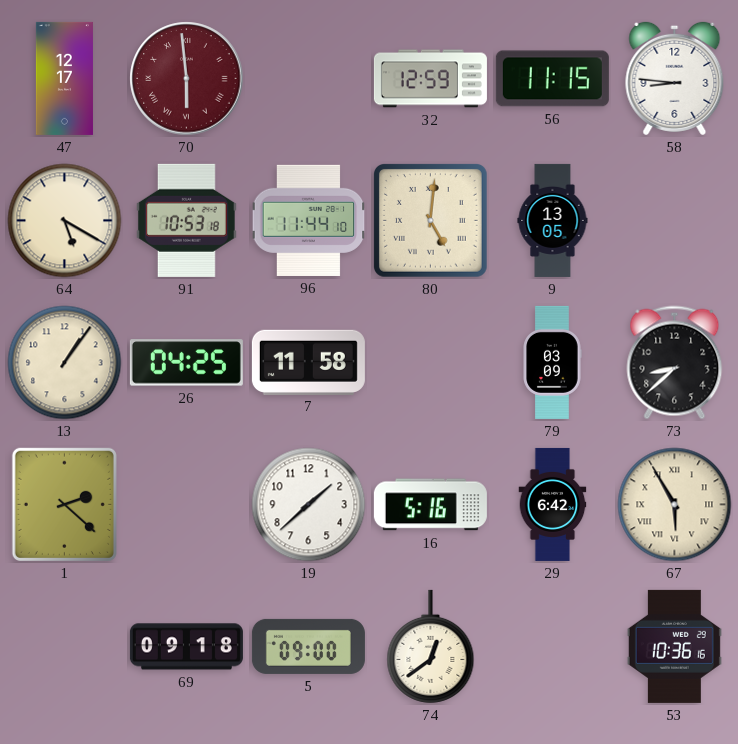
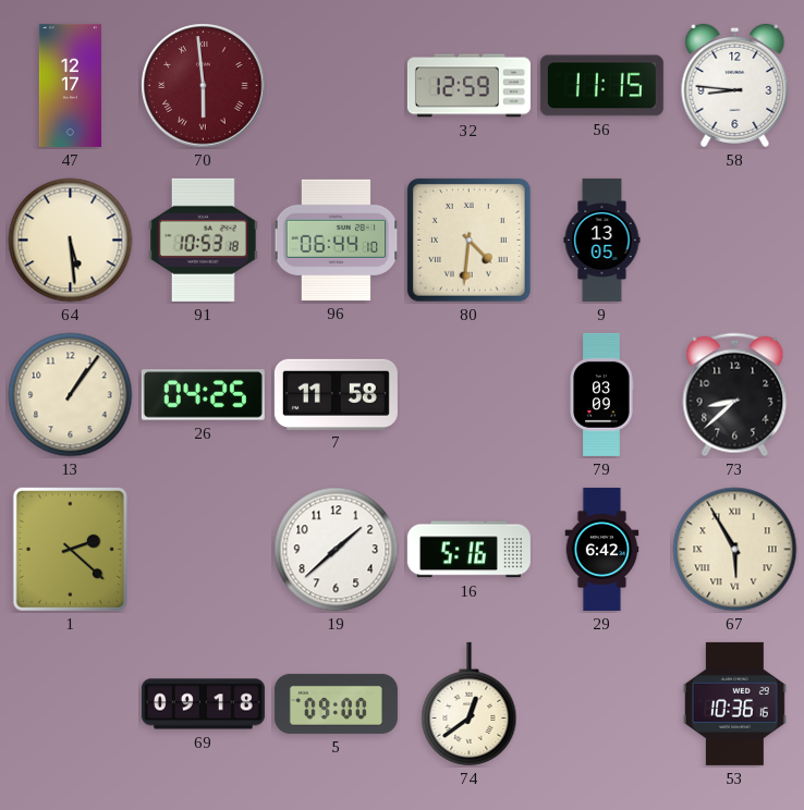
64: 5:20 -> 5:29 (71, 241)
96: 11:44 -> 06:44 (337, 240)
80: 5:01 -> 4:31 (468, 240)
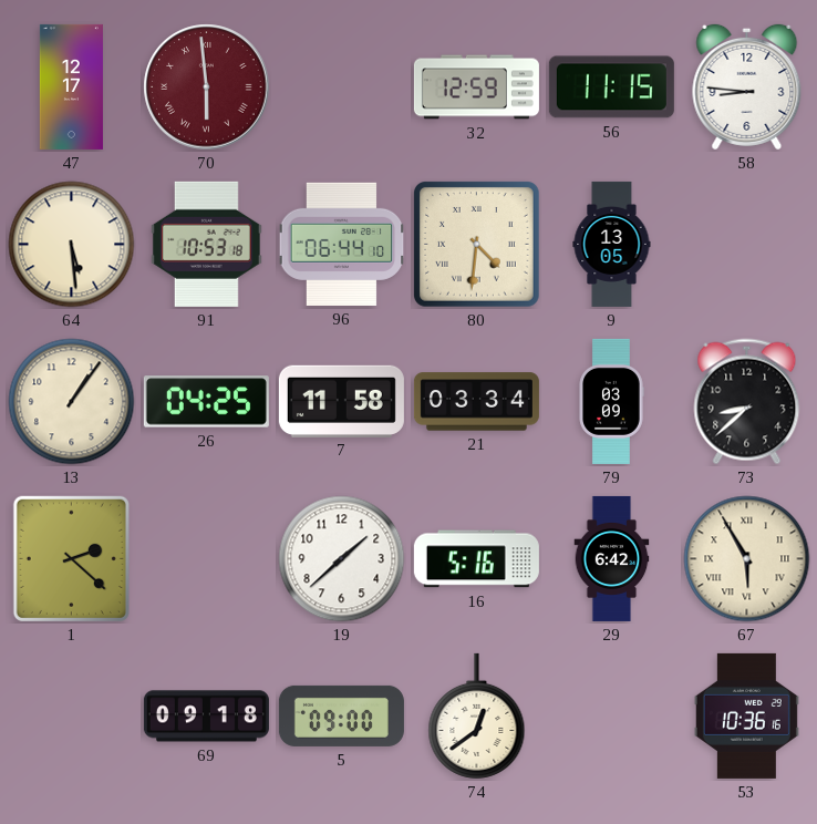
21: none -> 03:34 (476, 402)
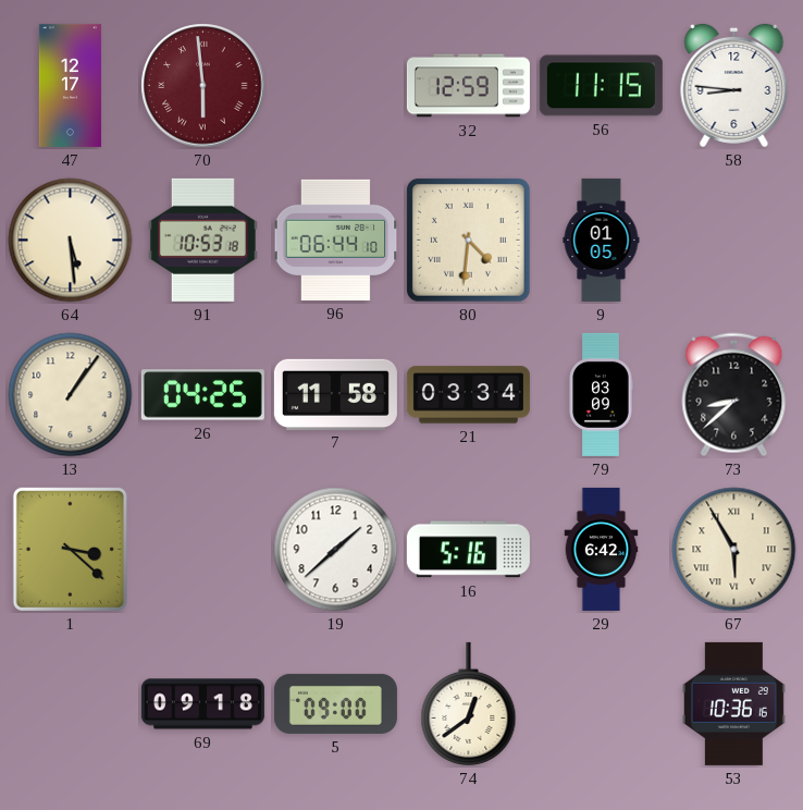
9: 13:05 -> 01:05 (602, 240)
1: 2:22 -> 3:22 (70, 549)
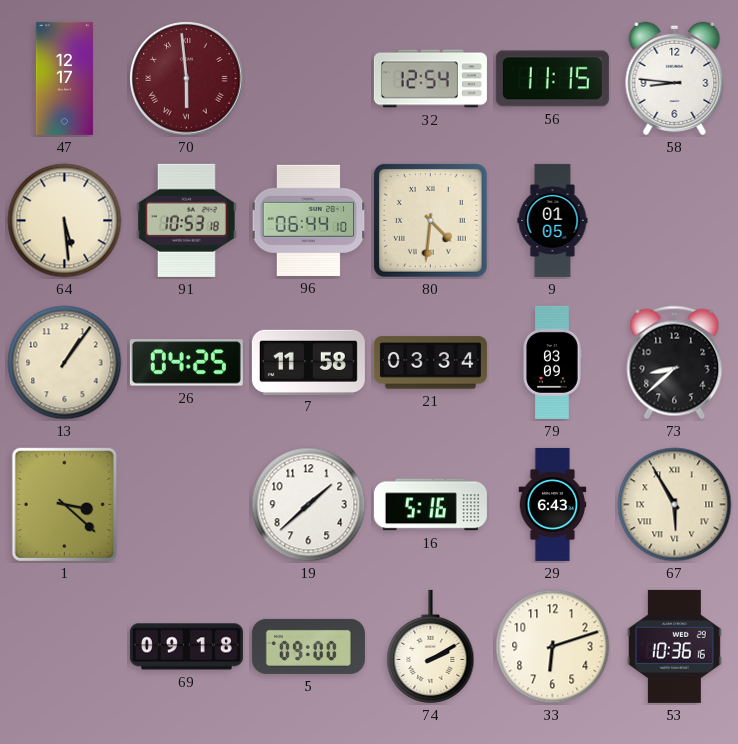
32: 12:59 -> 12:54 (430, 79)
29: 6:42 -> 6:43 (553, 504)
74: 12:39 -> 2:10 (431, 646)
33: none -> 6:12 (553, 647)
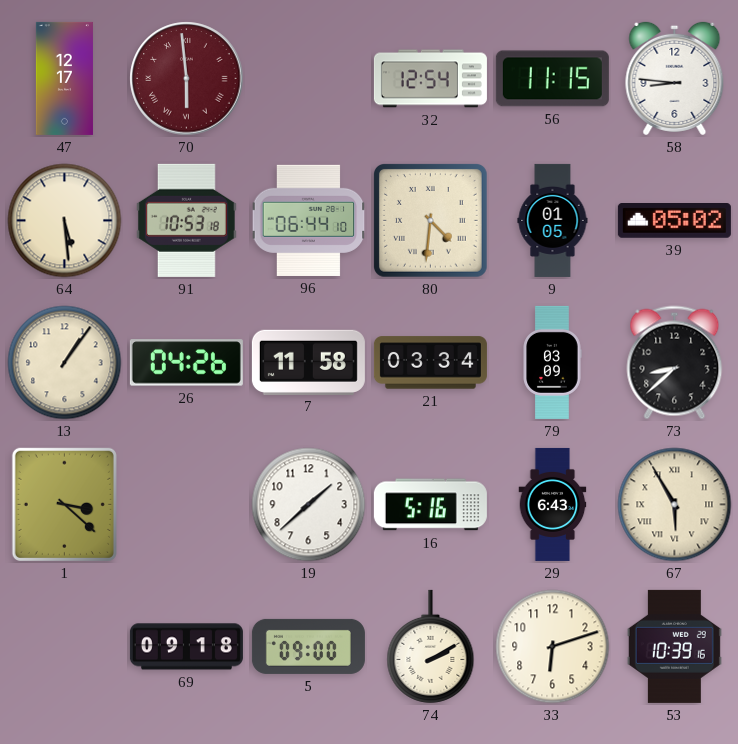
39: none -> 05:02 (674, 221)
26: 04:25 -> 04:26 (186, 363)
53: 10:36 -> 10:39 (674, 646)
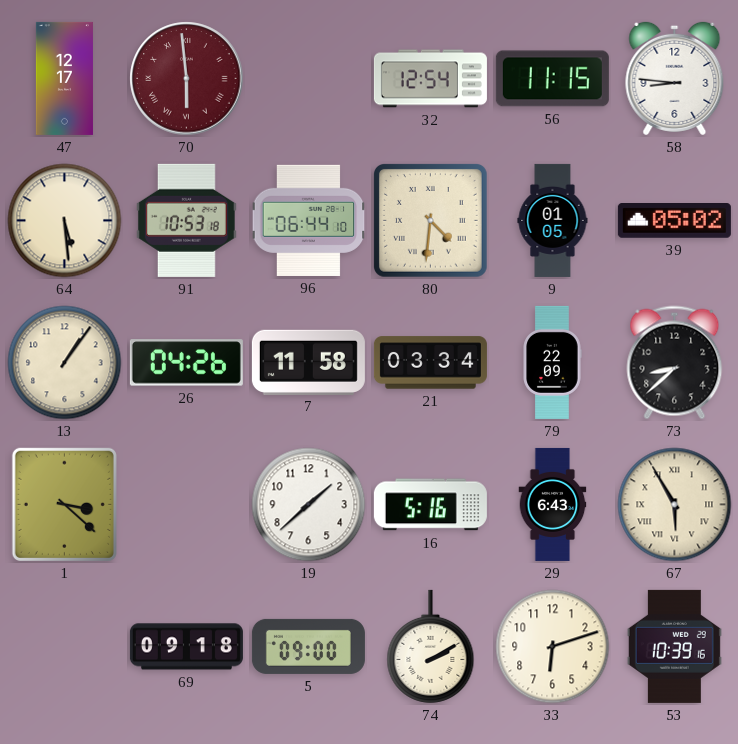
79: 03:09 -> 22:09 (552, 362)
